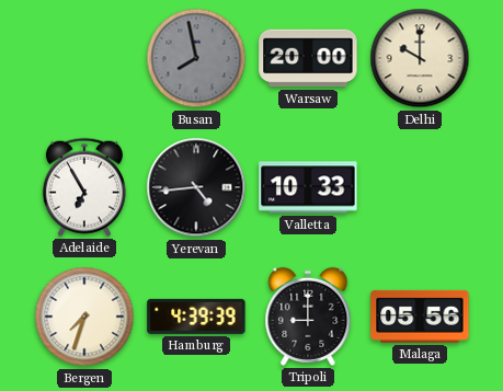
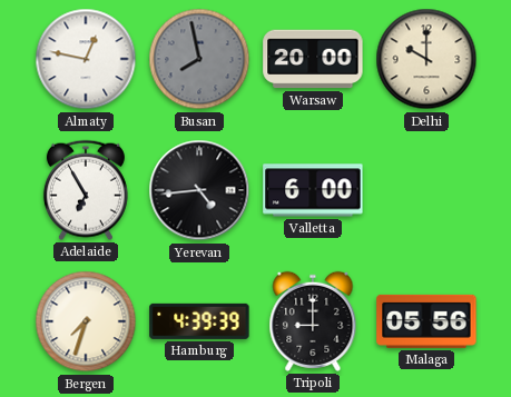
Almaty: none -> 12:47 (86, 59)
Valletta: 10:33 -> 6:00 (313, 190)
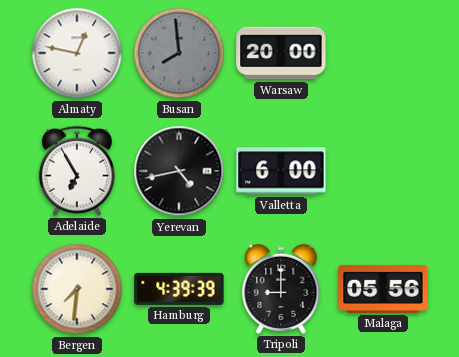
Busan: 7:58 -> 7:59 (179, 53)
Delhi: 10:00 -> none (426, 59)
Yerevan: 4:44 -> 4:43 (179, 171)
Bergen: 7:33 -> 7:31 (77, 289)
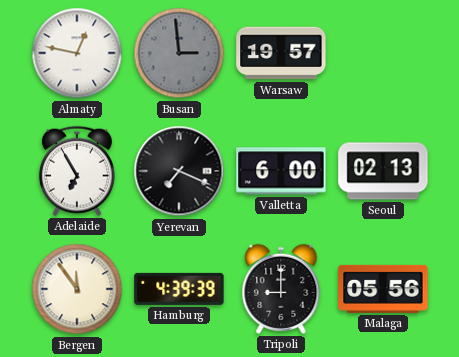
Busan: 7:59 -> 2:59 (179, 53)
Warsaw: 20:00 -> 19:57 (281, 53)
Yerevan: 4:43 -> 7:19 (179, 171)
Seoul: none -> 02:13 (383, 171)
Bergen: 7:31 -> 11:54 (77, 289)
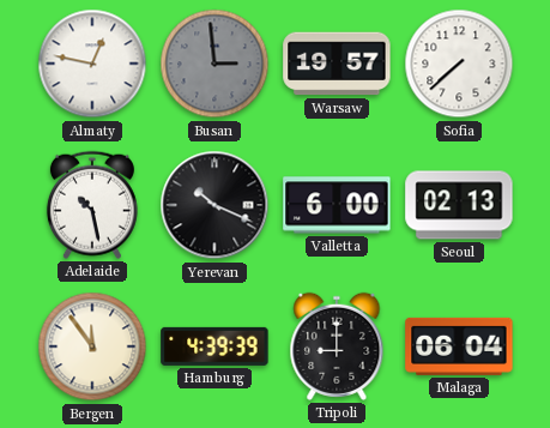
Sofia: none -> 7:38 (459, 64)
Adelaide: 6:55 -> 10:28 (92, 205)
Yerevan: 7:19 -> 10:19 (214, 205)
Malaga: 05:56 -> 06:04 (459, 346)
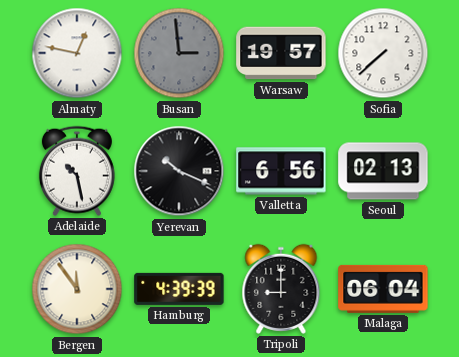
Valletta: 6:00 -> 6:56 (281, 171)
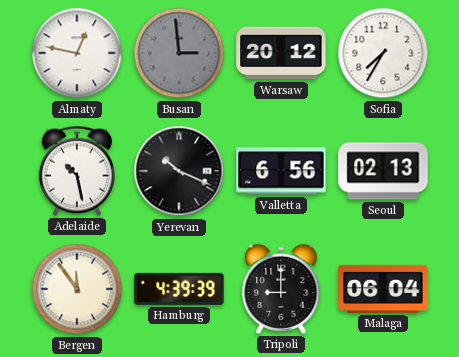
Warsaw: 19:57 -> 20:12 (281, 53)
Sofia: 7:38 -> 7:35 (383, 53)
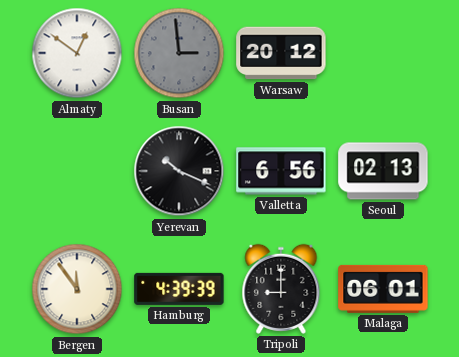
Almaty: 12:47 -> 12:51 (77, 53)
Sofia: 7:35 -> none (383, 53)
Adelaide: 10:28 -> none (77, 171)
Malaga: 06:04 -> 06:01 (383, 289)
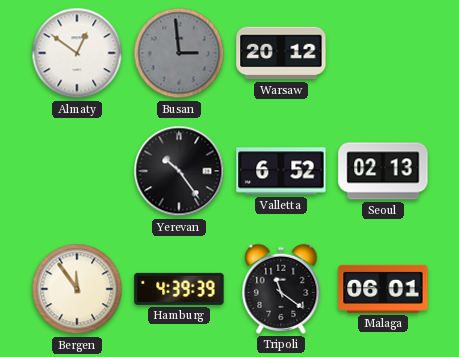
Yerevan: 10:19 -> 10:24 (179, 171)
Valletta: 6:56 -> 6:52 (281, 171)
Tripoli: 9:00 -> 11:21 (281, 289)
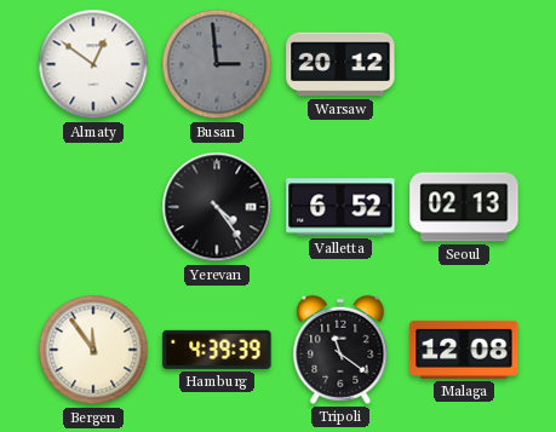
Yerevan: 10:24 -> 4:24 (217, 207)
Malaga: 06:01 -> 12:08 (464, 350)
